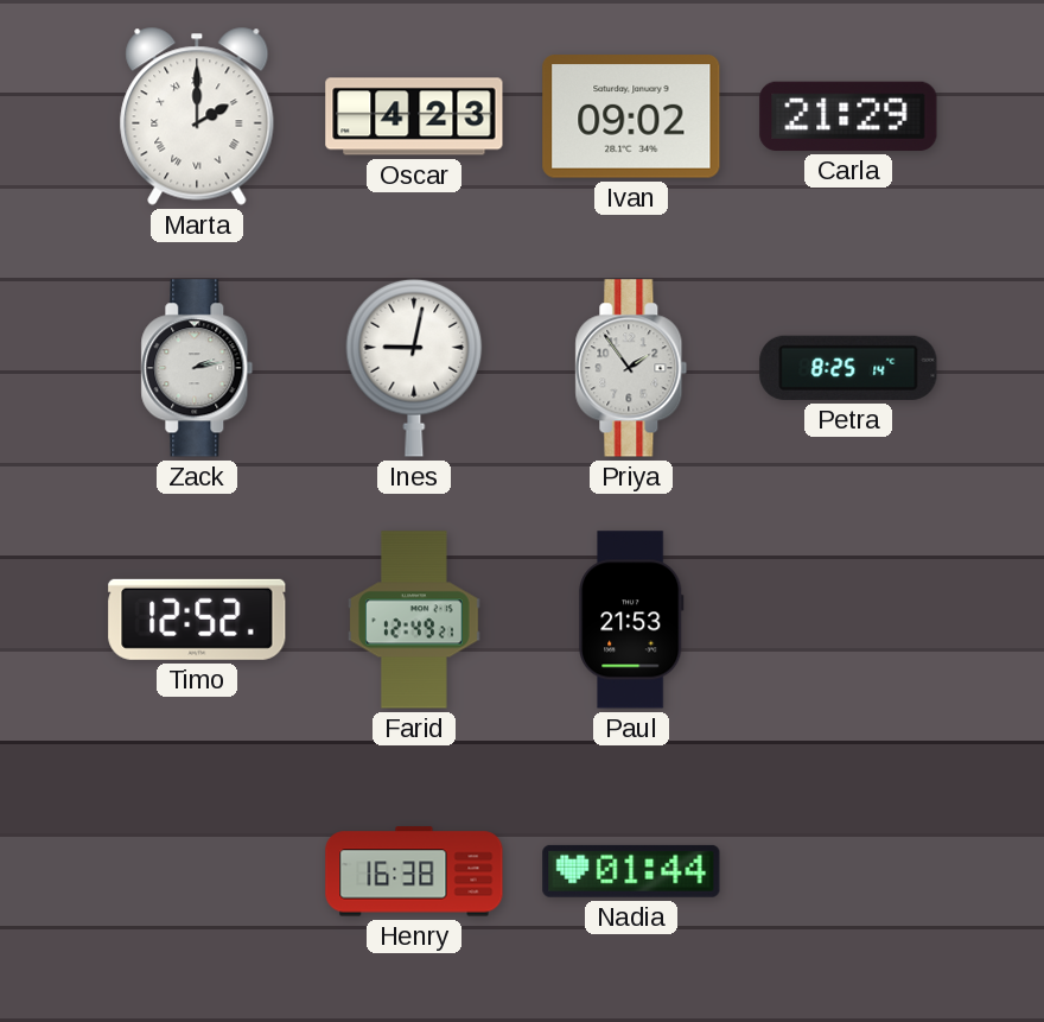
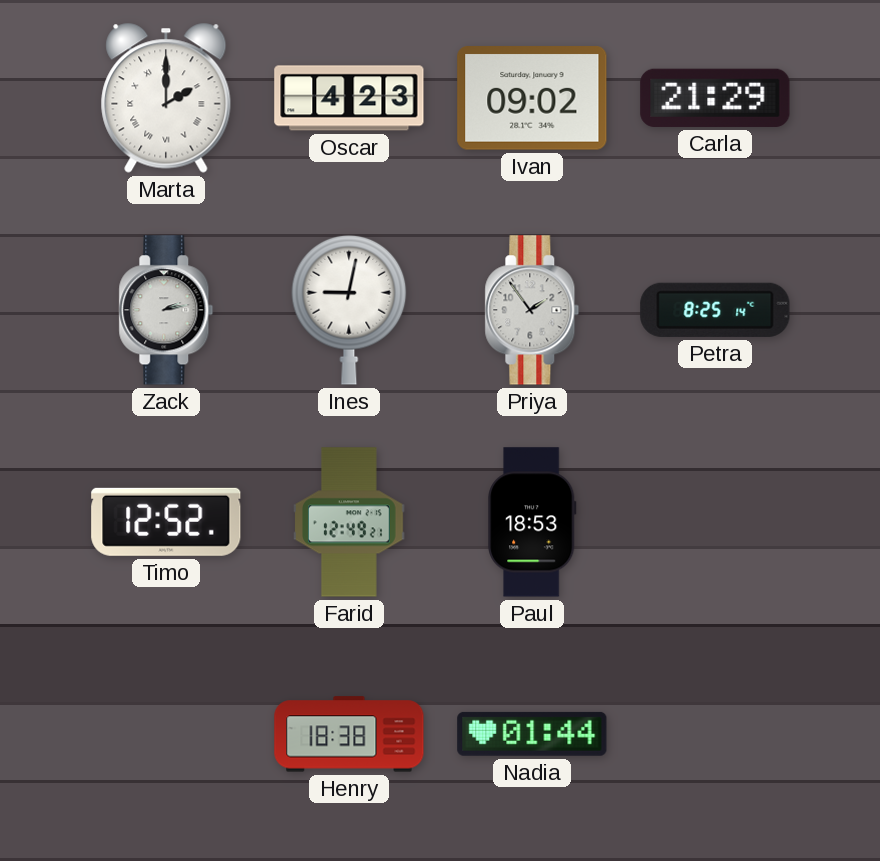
Paul: 21:53 -> 18:53 (532, 522)
Henry: 16:38 -> 18:38 (349, 734)
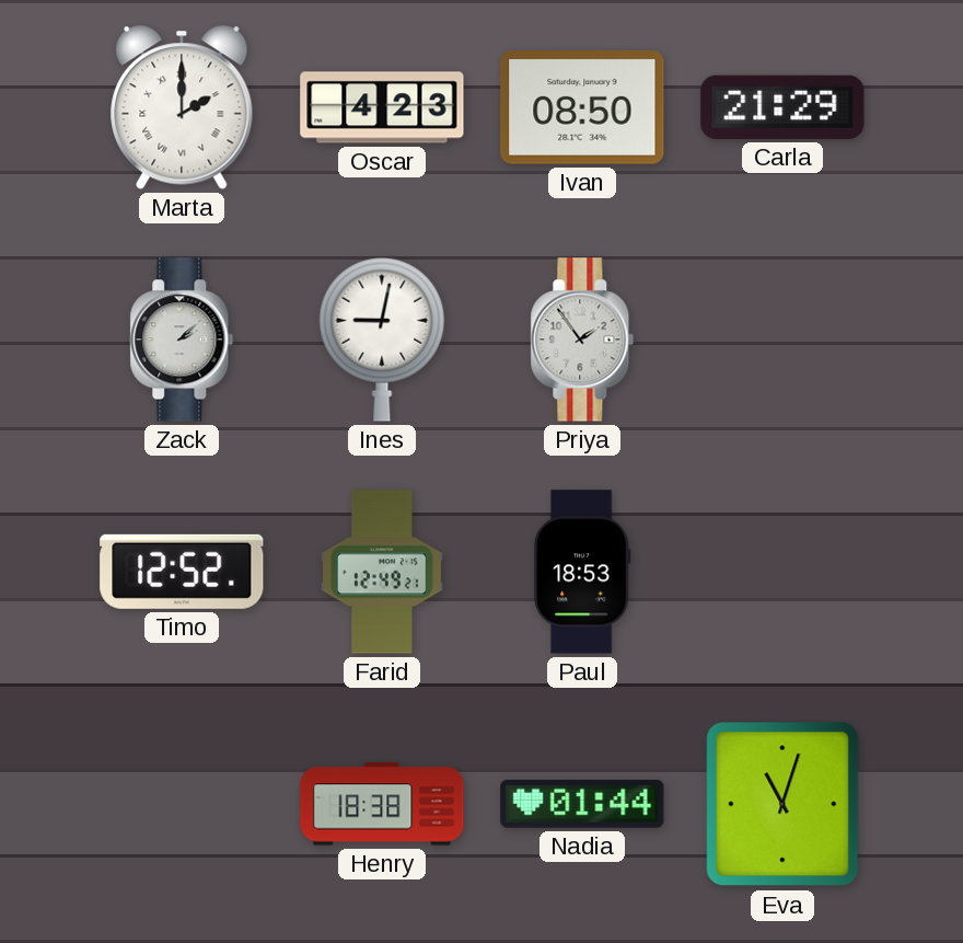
Ivan: 09:02 -> 08:50 (582, 107)
Zack: 2:13 -> 2:08 (182, 340)
Petra: 8:25 -> none (715, 310)
Eva: none -> 11:03 (782, 804)
